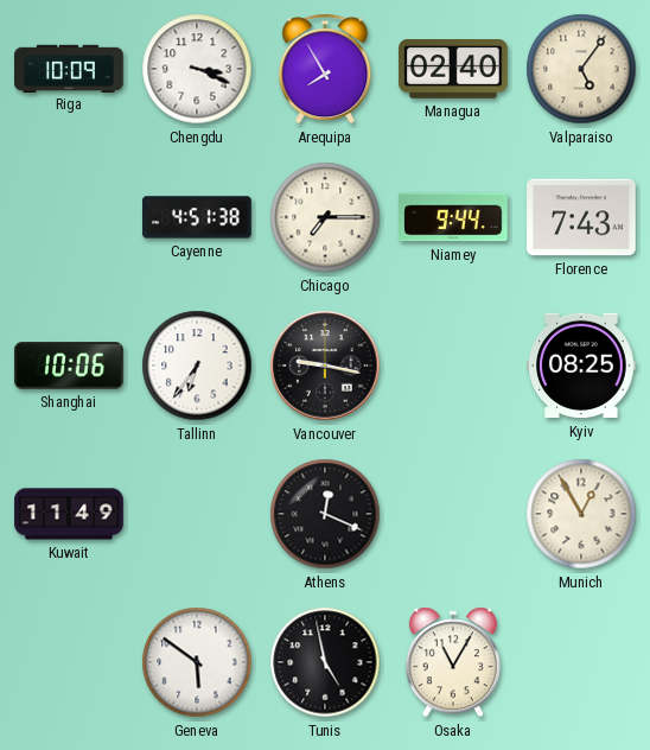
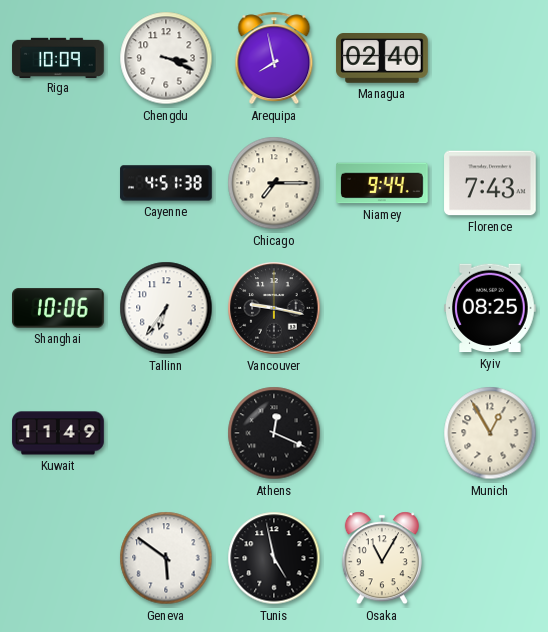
Arequipa: 7:55 -> 7:58 (274, 58)
Valparaiso: 5:06 -> none (581, 69)
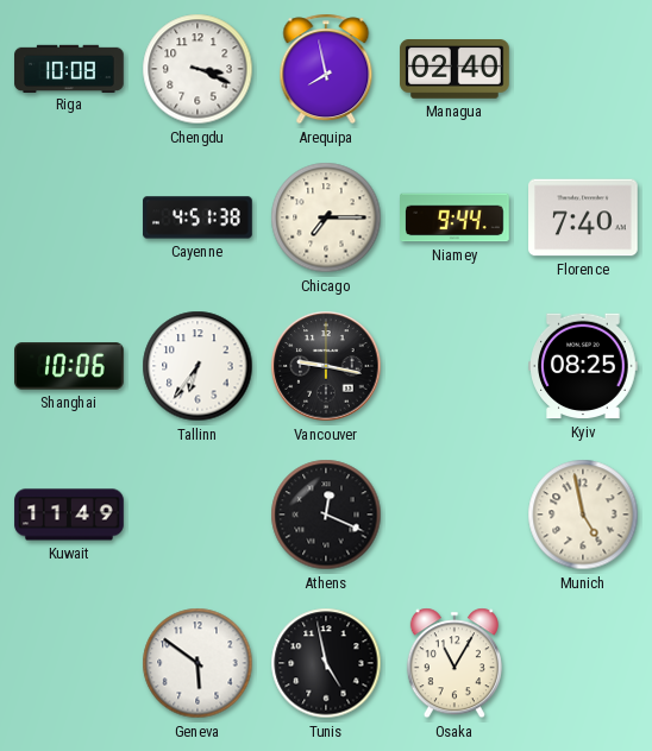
Riga: 10:09 -> 10:08 (69, 68)
Florence: 7:43 -> 7:40 (583, 217)
Munich: 12:55 -> 4:58 (583, 515)
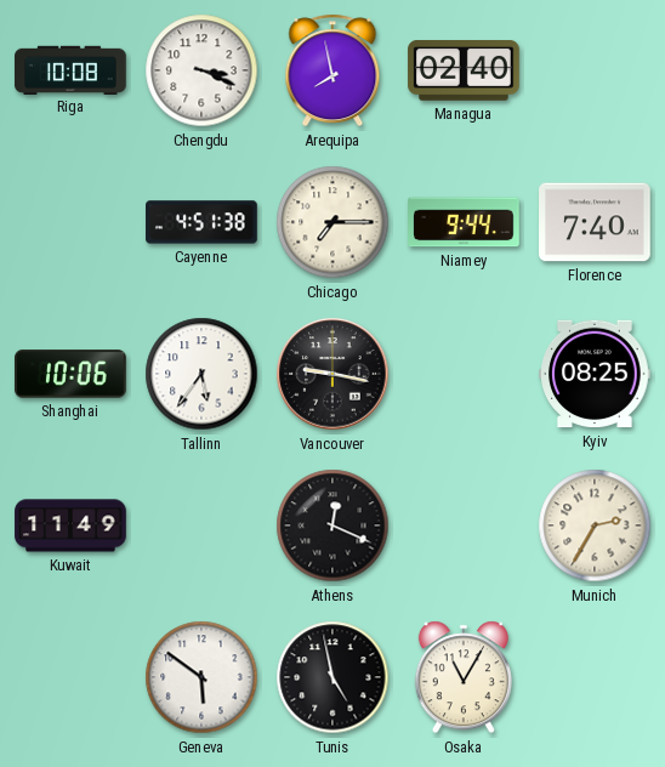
Tallinn: 6:36 -> 5:36 (201, 374)
Munich: 4:58 -> 2:35 (595, 525)
